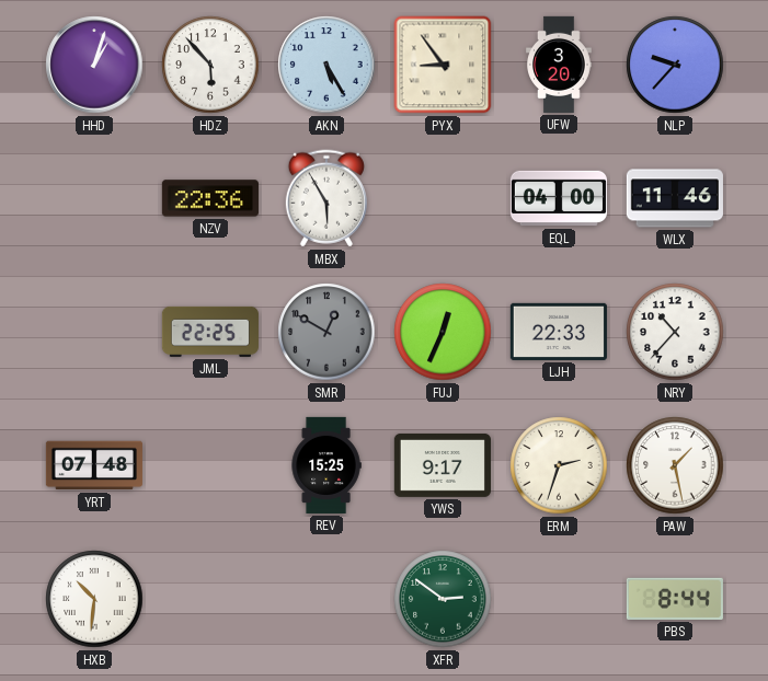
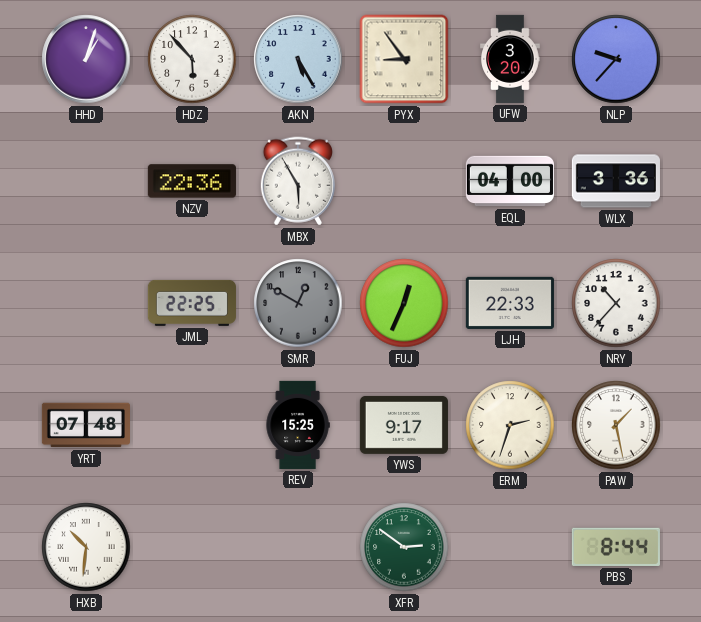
WLX: 11:46 -> 3:36 (616, 181)
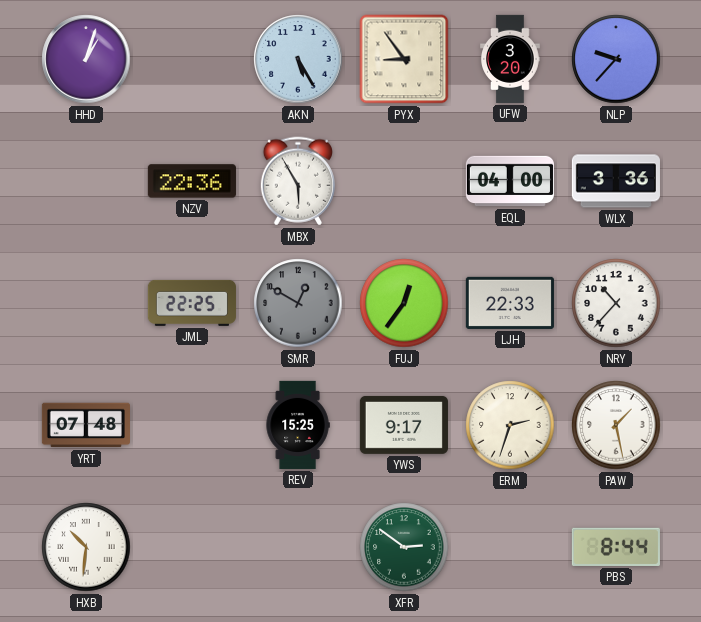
HDZ: 5:53 -> none (192, 59)
FUJ: 12:34 -> 12:36 (404, 303)
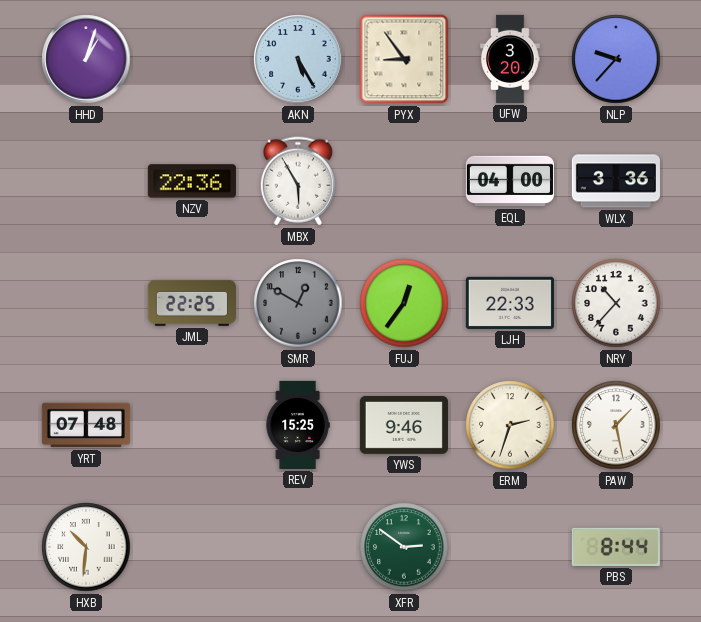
YWS: 9:17 -> 9:46 (404, 425)
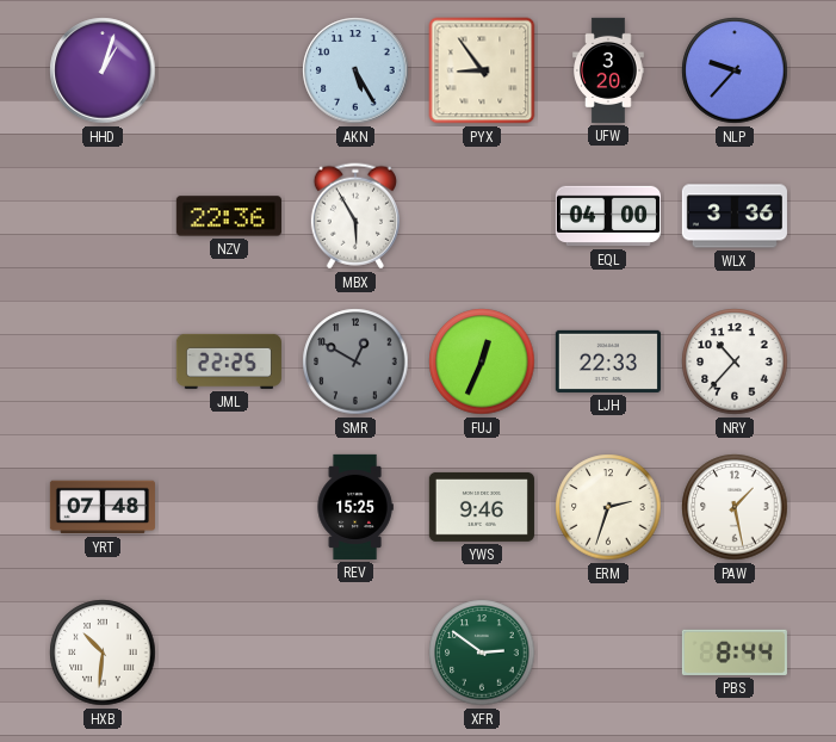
FUJ: 12:36 -> 12:34 (482, 361)
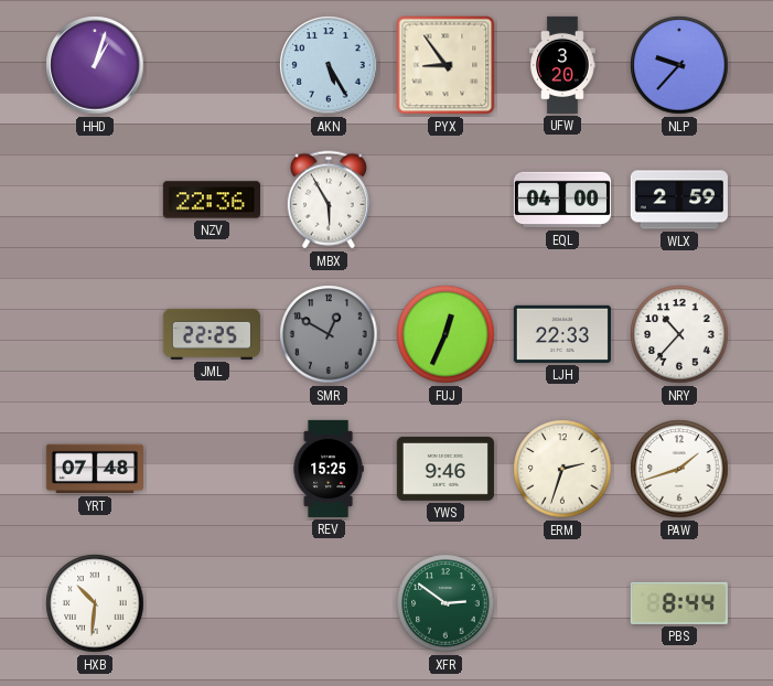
WLX: 3:36 -> 2:59 (679, 200)
PAW: 1:28 -> 1:42 (679, 469)
